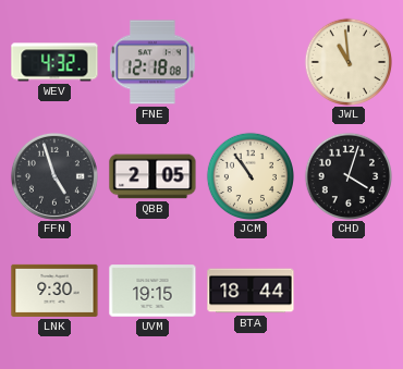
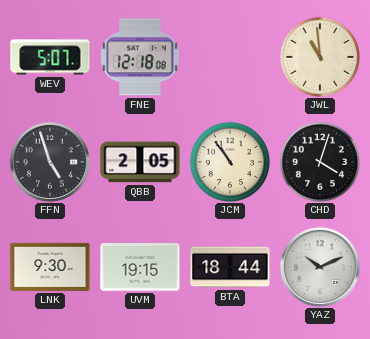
WEV: 4:32 -> 5:07 (50, 57)
YAZ: none -> 10:11 (320, 267)
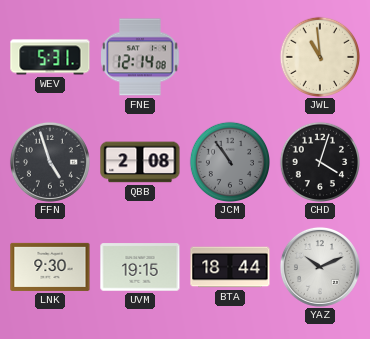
WEV: 5:07 -> 5:31 (50, 57)
FNE: 12:18 -> 12:14 (140, 57)
QBB: 2:05 -> 2:08 (140, 162)
JCM dial: cream -> grey (229, 161)
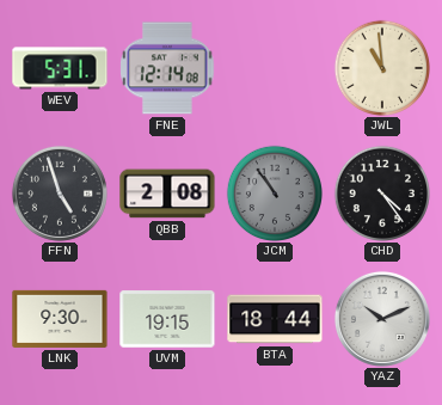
CHD: 4:03 -> 4:24 (381, 192)
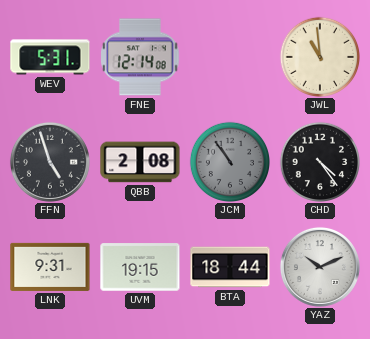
LNK: 9:30 -> 9:31 (50, 267)
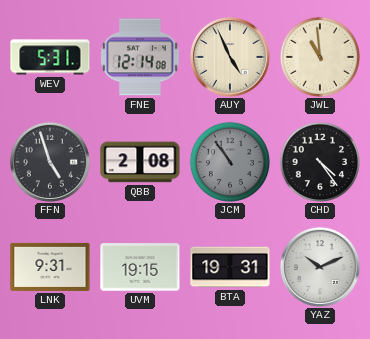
AUY: none -> 4:56 (230, 57)
BTA: 18:44 -> 19:31 (230, 267)
